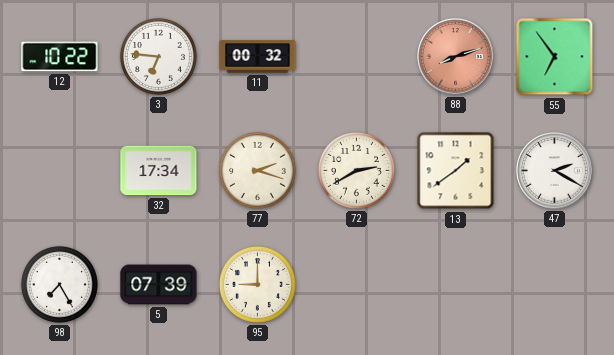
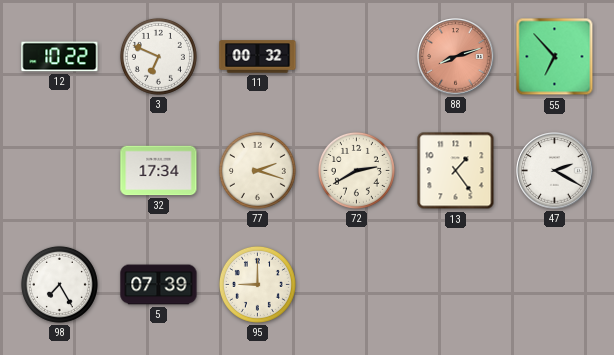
3: 6:46 -> 6:49 (158, 56)
55: 6:54 -> 6:53 (555, 57)
13: 1:39 -> 1:24 (456, 171)
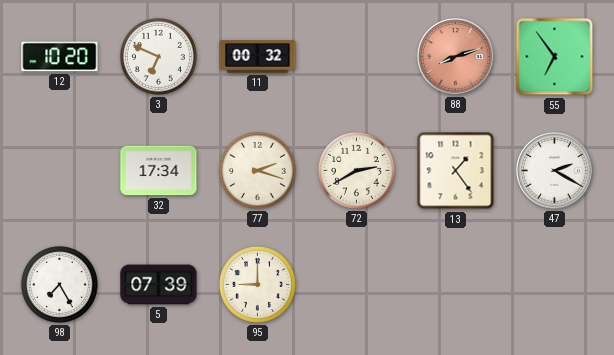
12: 10:22 -> 10:20 (60, 57)
55: 6:53 -> 6:54 (555, 57)
